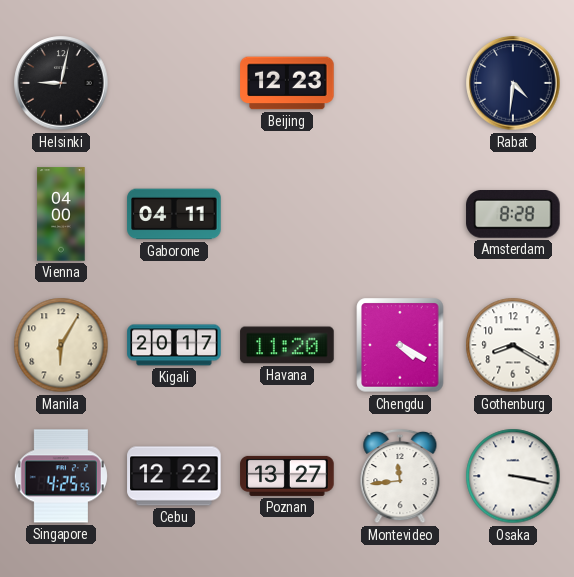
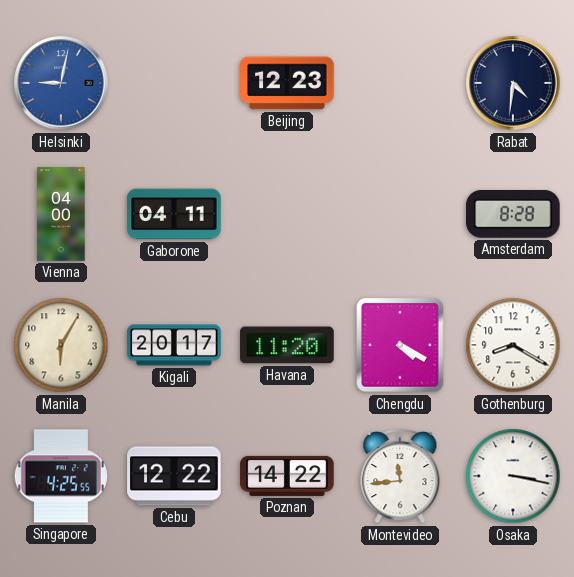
Helsinki dial: black -> blue (61, 83)
Poznan: 13:27 -> 14:22 (287, 476)
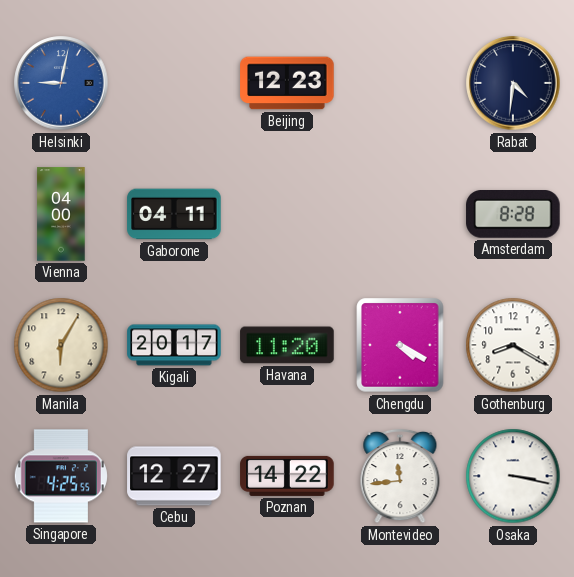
Cebu: 12:22 -> 12:27 (174, 476)
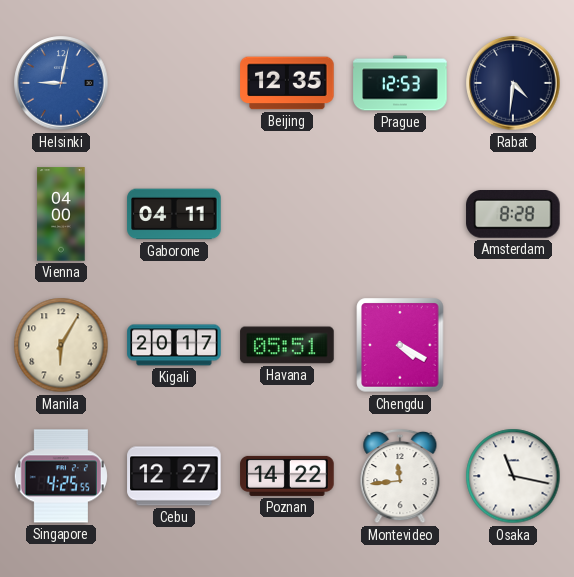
Beijing: 12:23 -> 12:35 (287, 83)
Prague: none -> 12:53 (400, 83)
Havana: 11:20 -> 05:51 (287, 345)
Gothenburg: 8:20 -> none (513, 345)
Osaka: 3:17 -> 11:17 (513, 476)
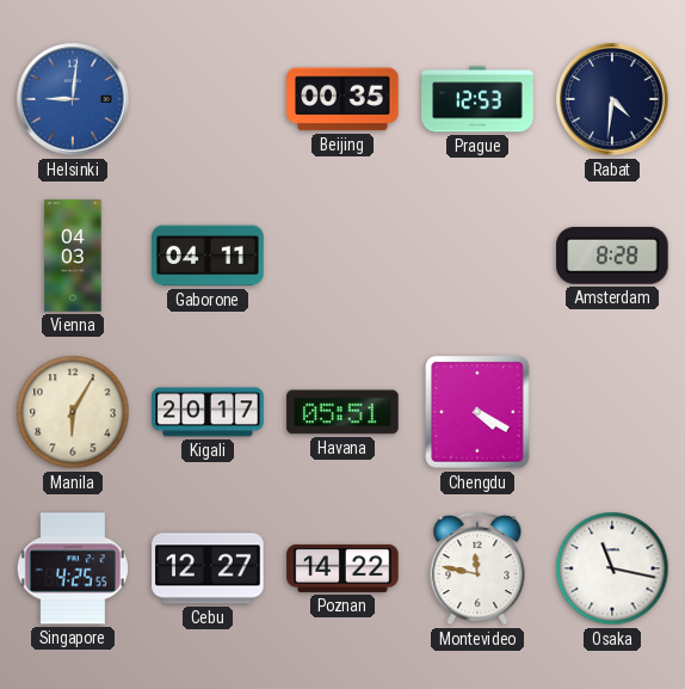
Helsinki: 9:02 -> 9:01 (73, 99)
Beijing: 12:35 -> 00:35 (342, 99)
Vienna: 04:00 -> 04:03 (73, 256)
Montevideo: 11:44 -> 11:47 (477, 568)
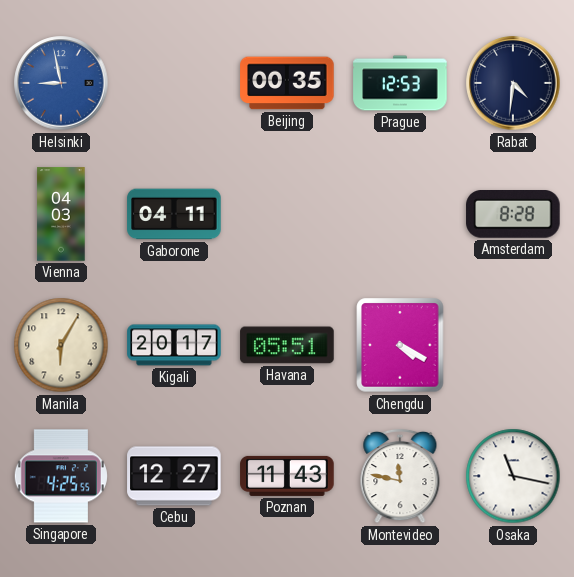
Helsinki: 9:01 -> 8:58 (61, 83)
Poznan: 14:22 -> 11:43 (287, 476)
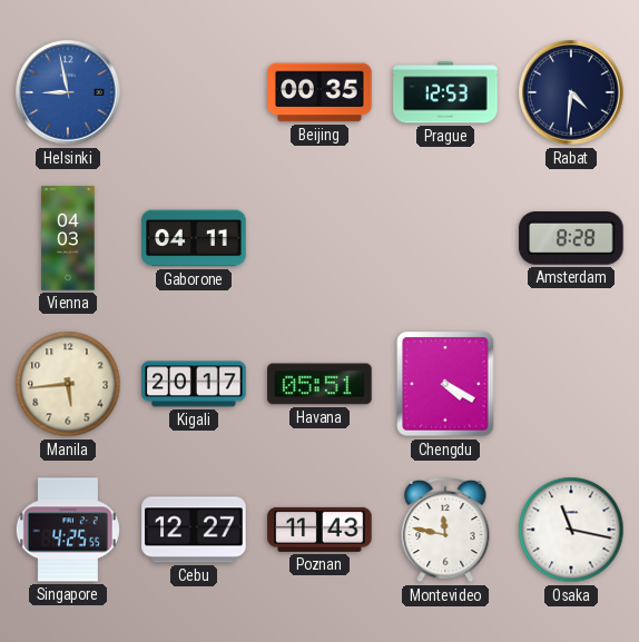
Manila: 6:05 -> 5:44 (68, 384)
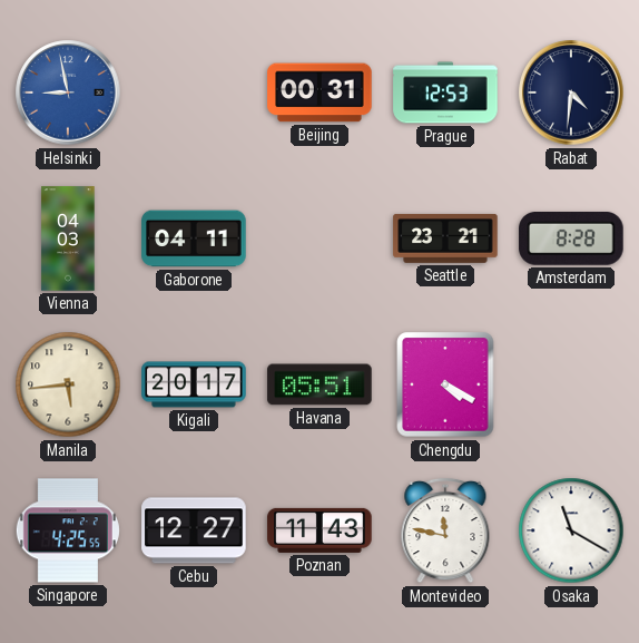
Beijing: 00:35 -> 00:31 (319, 92)
Seattle: none -> 23:21 (445, 238)
Osaka: 11:17 -> 11:20 (571, 530)
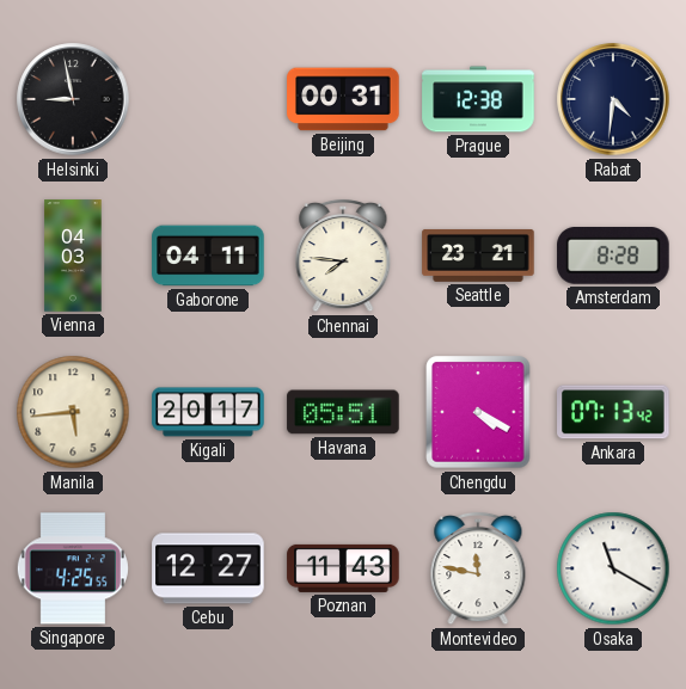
Helsinki dial: blue -> black (73, 99)
Prague: 12:53 -> 12:38 (478, 99)
Chennai: none -> 7:46 (343, 256)
Ankara: none -> 07:13 (613, 412)
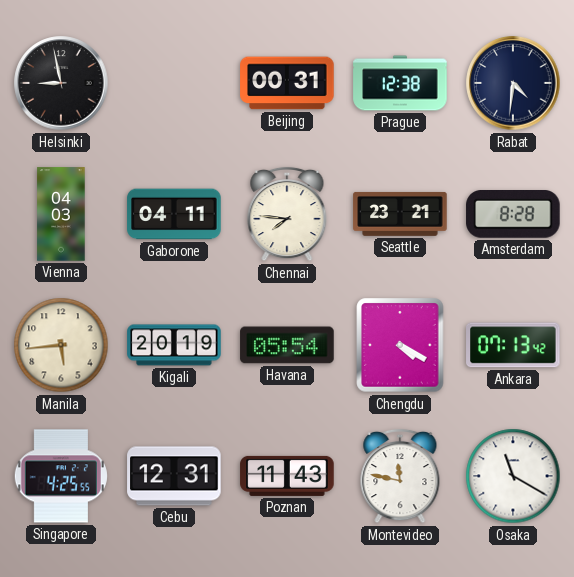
Kigali: 20:17 -> 20:19 (174, 345)
Havana: 05:51 -> 05:54 (287, 345)
Cebu: 12:27 -> 12:31 (174, 476)
